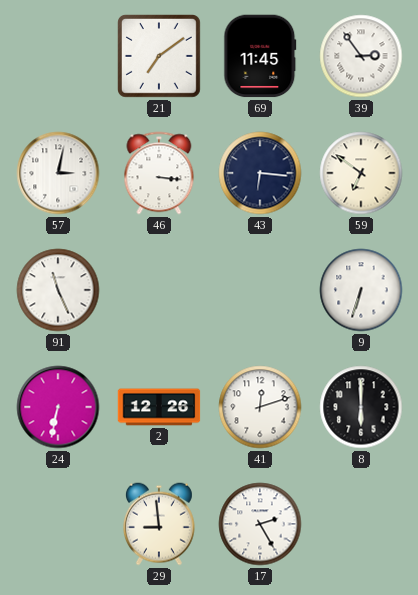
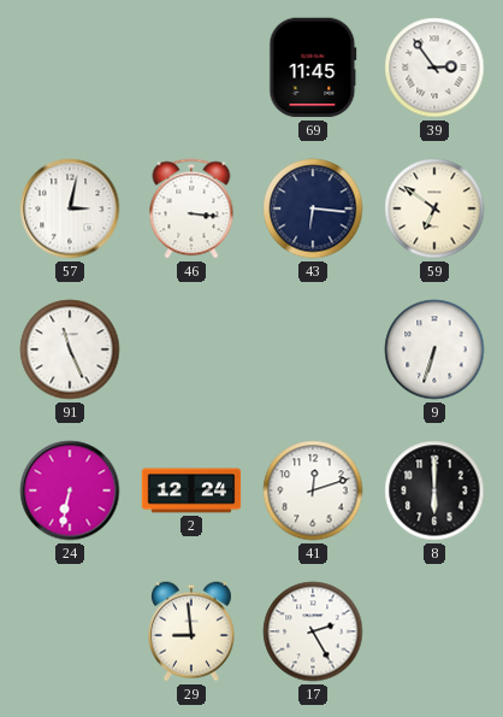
21: 7:09 -> none (160, 57)
2: 12:26 -> 12:24 (191, 490)
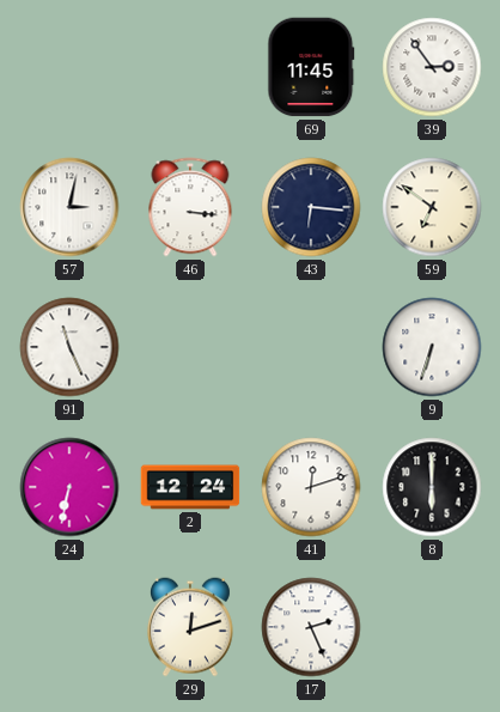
29: 8:59 -> 12:12 (190, 627)
17: 2:25 -> 2:26 (311, 627)
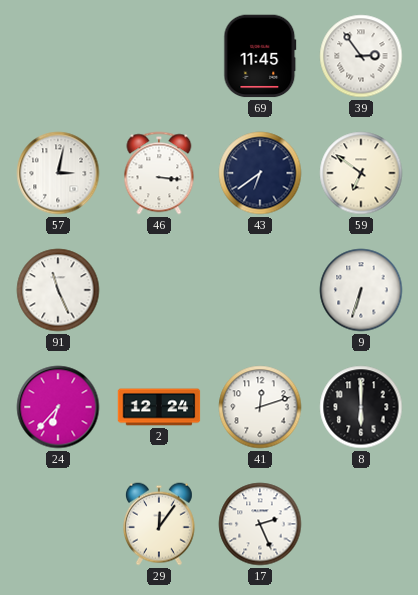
43: 6:16 -> 6:39 (260, 173)
24: 6:32 -> 6:37 (58, 407)
29: 12:12 -> 12:06 (159, 524)
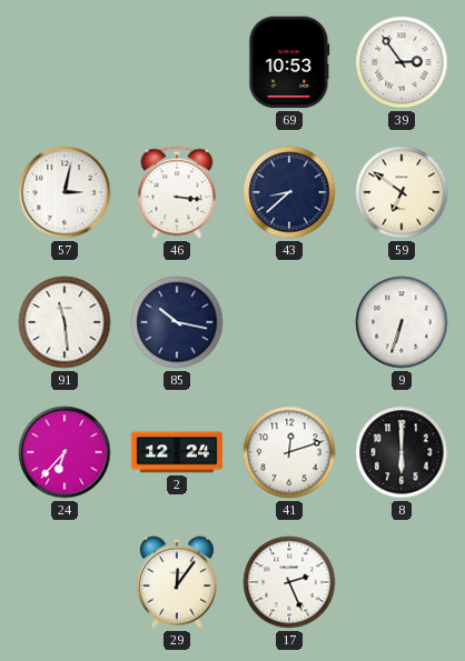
69: 11:45 -> 10:53 (289, 62)
43: 6:39 -> 8:38 (289, 192)
91: 11:26 -> 11:29 (65, 322)
85: none -> 10:17 (177, 322)
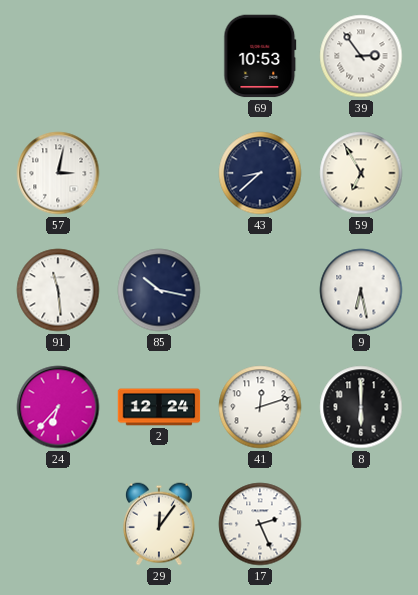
46: 3:16 -> none (177, 192)
59: 6:51 -> 6:55 (361, 173)
9: 6:33 -> 6:28 (361, 290)
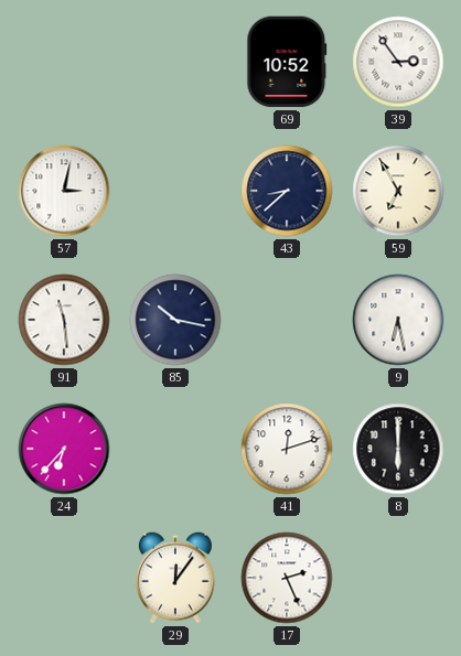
69: 10:53 -> 10:52 (287, 62)
2: 12:24 -> none (159, 407)
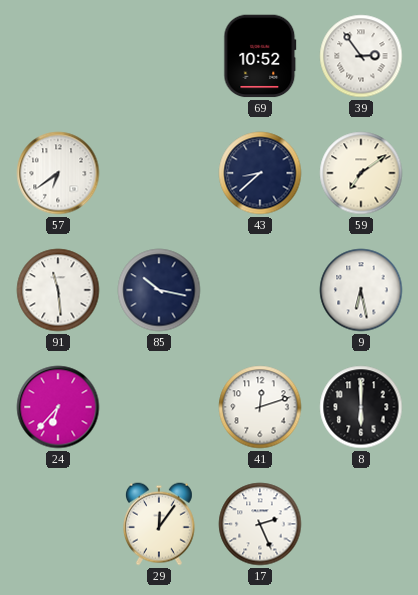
57: 3:02 -> 6:39 (58, 173)
59: 6:55 -> 7:09 (361, 173)
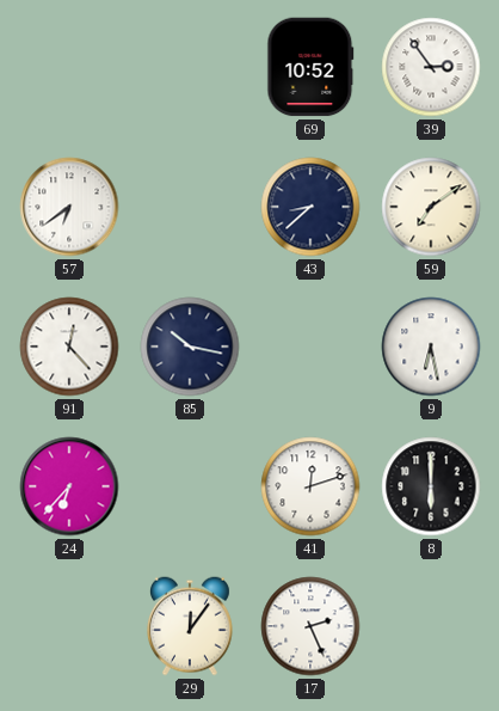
91: 11:29 -> 12:23 (69, 347)
